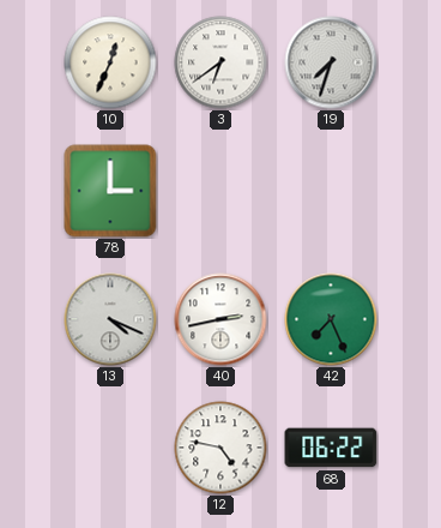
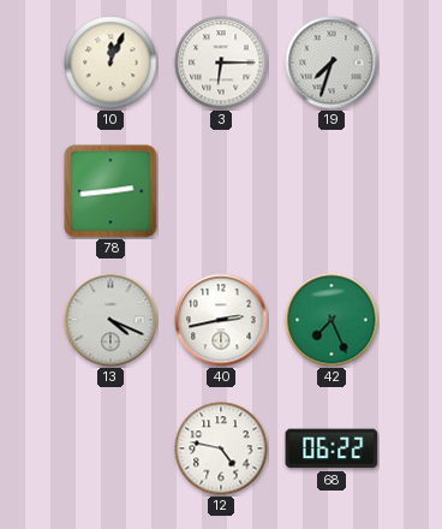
10: 12:34 -> 12:04 (110, 63)
3: 6:39 -> 6:15 (221, 63)
78: 3:00 -> 2:44 (110, 191)
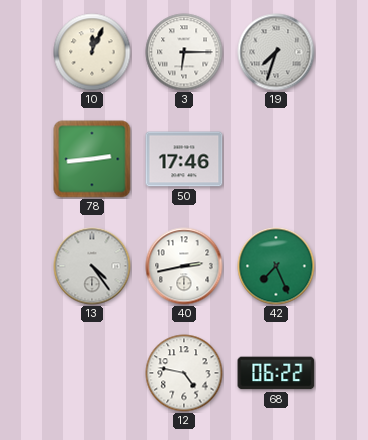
50: none -> 17:46 (184, 159)
13: 4:19 -> 4:24 (92, 266)
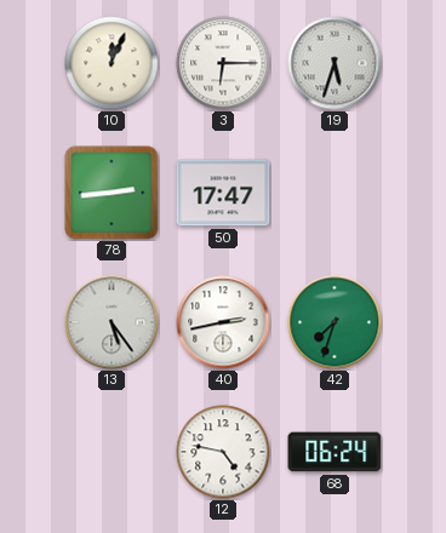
19: 7:33 -> 5:33 (334, 63)
50: 17:46 -> 17:47 (223, 193)
13: 4:24 -> 5:24 (111, 322)
42: 7:26 -> 7:33 (334, 322)
68: 06:22 -> 06:24 (334, 452)
